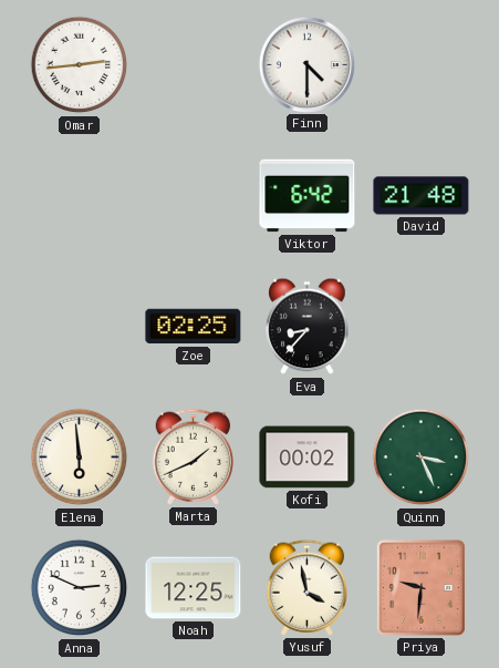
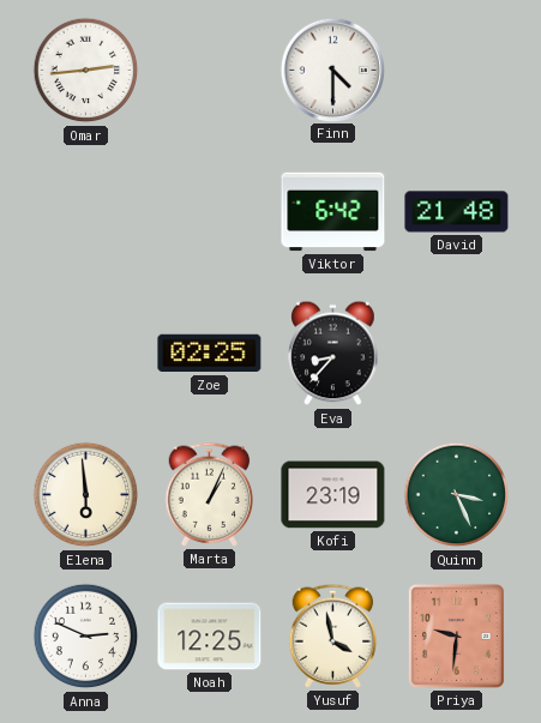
Marta: 1:41 -> 1:04 (210, 494)
Kofi: 00:02 -> 23:19 (333, 495)
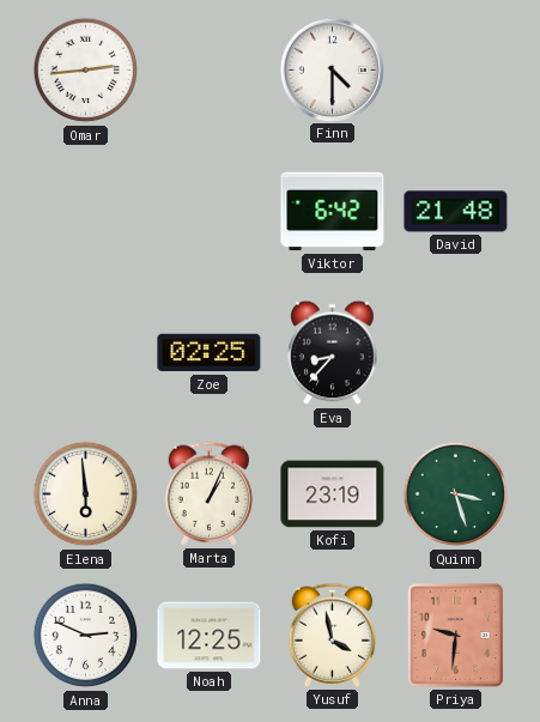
Quinn: 3:26 -> 3:27 (456, 495)
